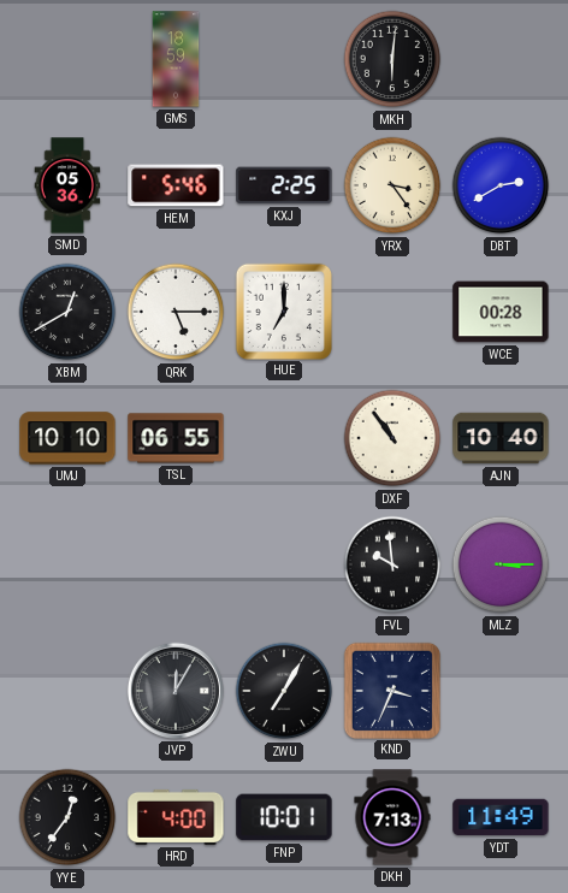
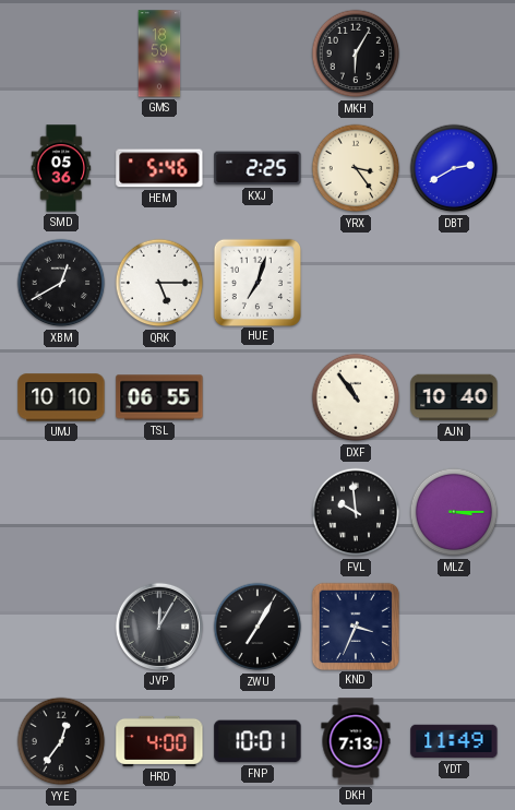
MKH: 6:01 -> 6:05 (356, 53)
HUE: 7:00 -> 7:03 (256, 282)
WCE: 00:28 -> none (501, 312)
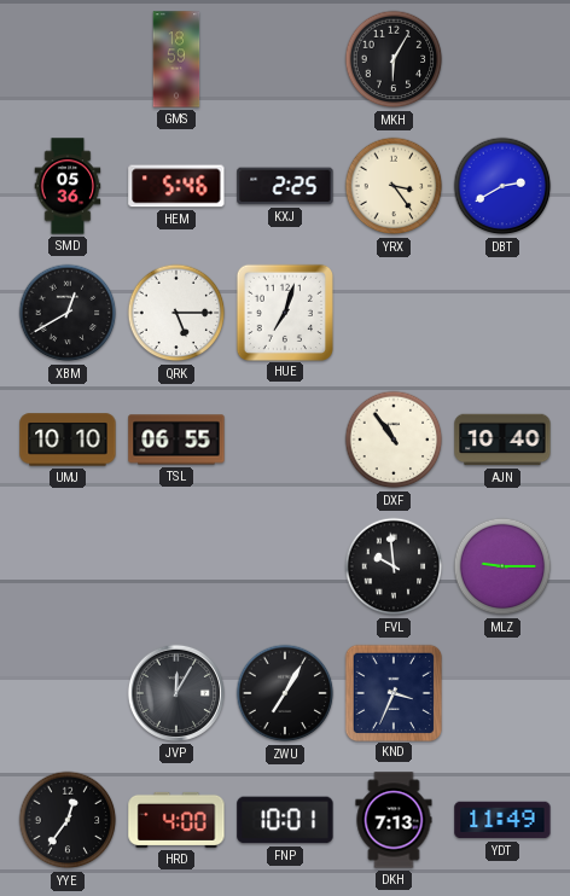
MLZ: 3:15 -> 9:15 (502, 566)
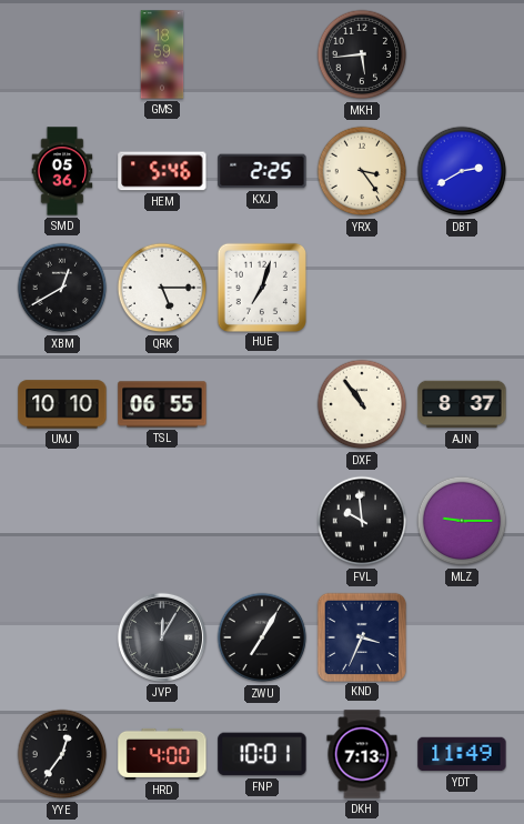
MKH: 6:05 -> 5:44 (362, 54)
AJN: 10:40 -> 8:37 (462, 404)
